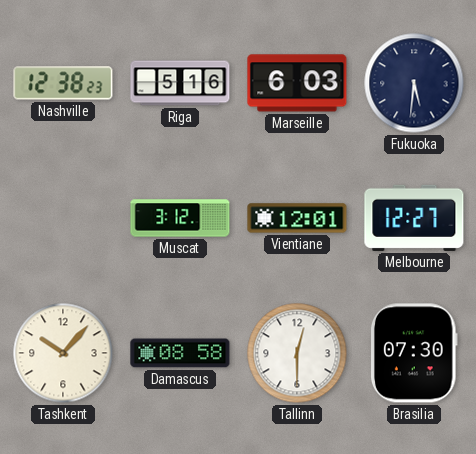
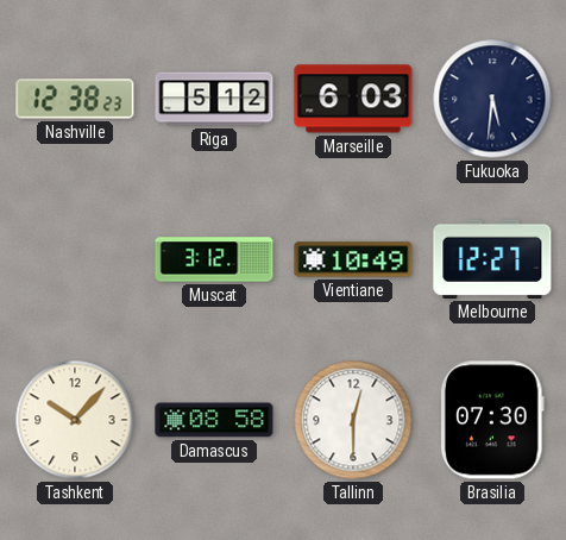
Riga: 5:16 -> 5:12 (214, 99)
Vientiane: 12:01 -> 10:49 (353, 259)
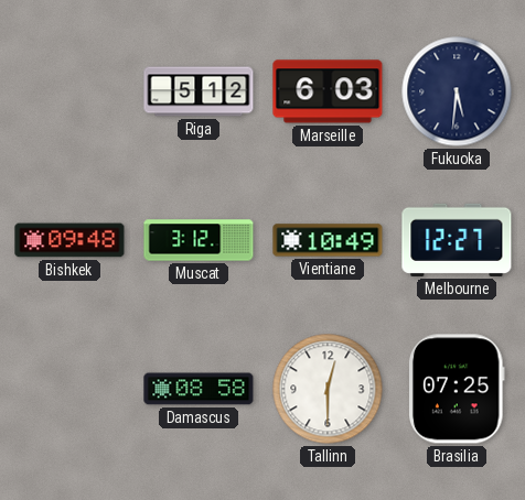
Nashville: 12:38 -> none (75, 99)
Bishkek: none -> 09:48 (69, 240)
Tashkent: 10:07 -> none (75, 420)
Brasilia: 07:30 -> 07:25 (457, 389)
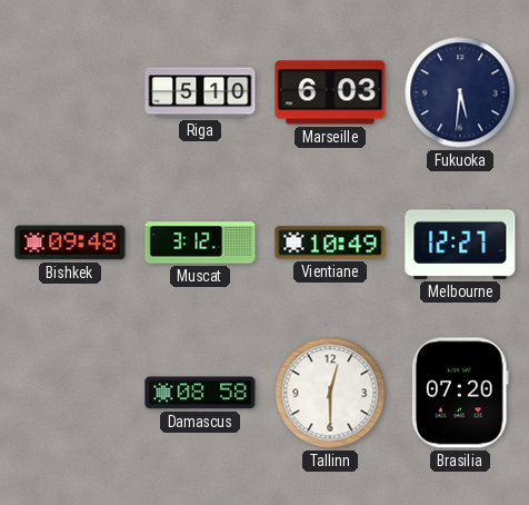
Riga: 5:12 -> 5:10 (200, 92)
Brasilia: 07:25 -> 07:20 (460, 393)
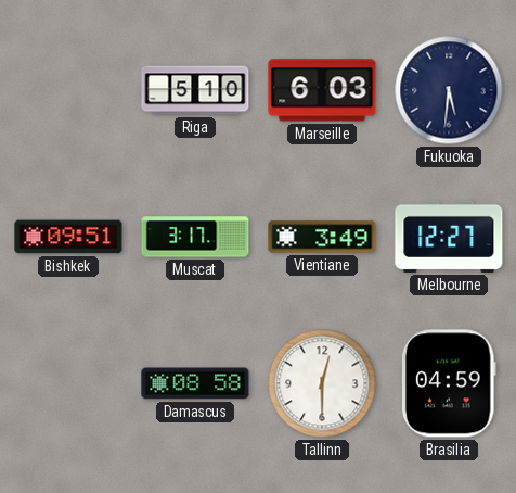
Bishkek: 09:48 -> 09:51 (68, 237)
Muscat: 3:12 -> 3:17 (195, 237)
Vientiane: 10:49 -> 3:49 (322, 237)
Brasilia: 07:20 -> 04:59 (449, 383)
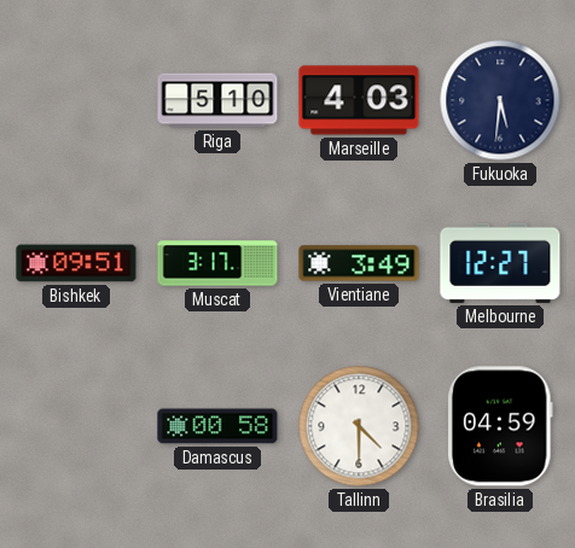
Marseille: 6:03 -> 4:03 (359, 100)
Damascus: 08:58 -> 00:58 (217, 426)
Tallinn: 12:30 -> 4:30 (359, 426)
